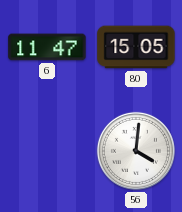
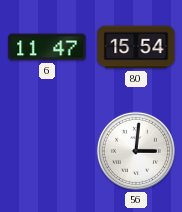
80: 15:05 -> 15:54 (136, 47)
56: 4:01 -> 3:01 (136, 151)
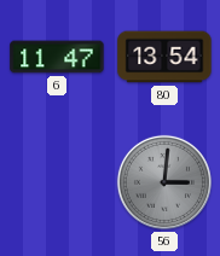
80: 15:54 -> 13:54 (164, 57)
56 dial: white -> grey (164, 182)
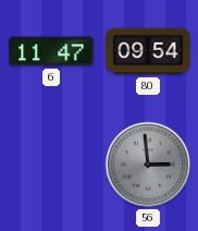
80: 13:54 -> 09:54 (148, 51)
56: 3:01 -> 2:59 (148, 165)
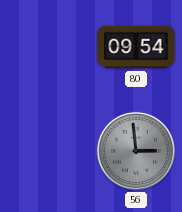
6: 11:47 -> none (51, 51)
